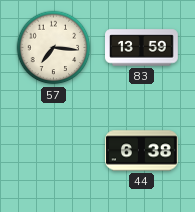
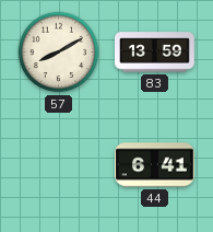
57: 7:16 -> 8:10 (59, 53)
44: 6:38 -> 6:41 (155, 165)
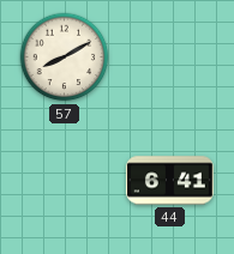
83: 13:59 -> none (155, 53)
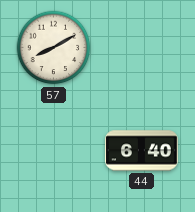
44: 6:41 -> 6:40 (142, 151)
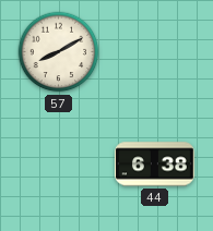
44: 6:40 -> 6:38 (155, 165)
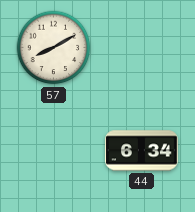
44: 6:38 -> 6:34 (142, 151)
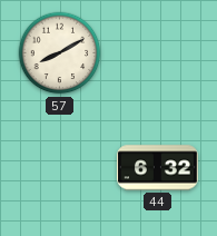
44: 6:34 -> 6:32 (158, 168)
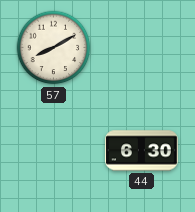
44: 6:32 -> 6:30 (142, 151)
